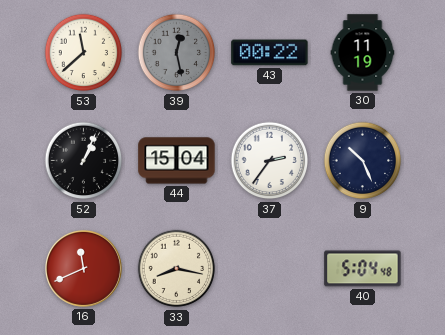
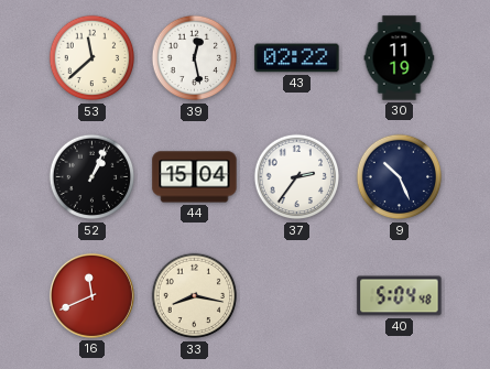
39 dial: grey -> white (195, 58)
43: 00:22 -> 02:22 (297, 58)
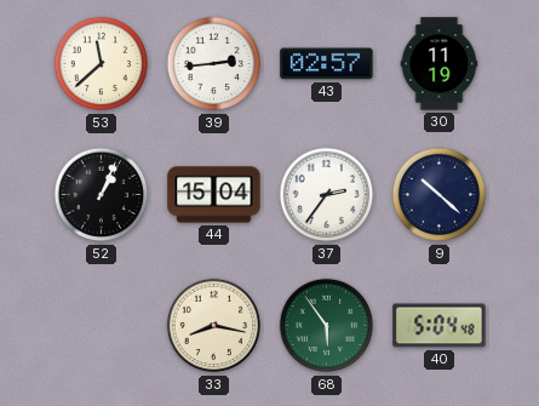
39: 12:28 -> 2:44 (214, 64)
43: 02:22 -> 02:57 (327, 64)
9: 10:26 -> 10:22 (440, 195)
16: 11:41 -> none (91, 295)
68: none -> 5:54 (327, 326)
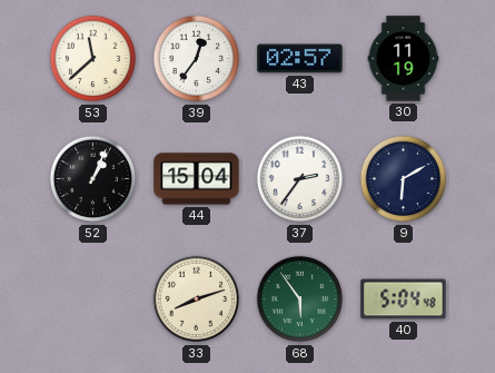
39: 2:44 -> 12:36 (197, 59)
9: 10:22 -> 6:10 (404, 179)
33: 8:17 -> 8:12 (197, 300)
